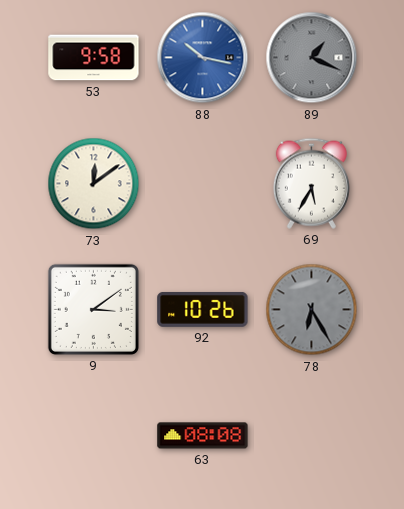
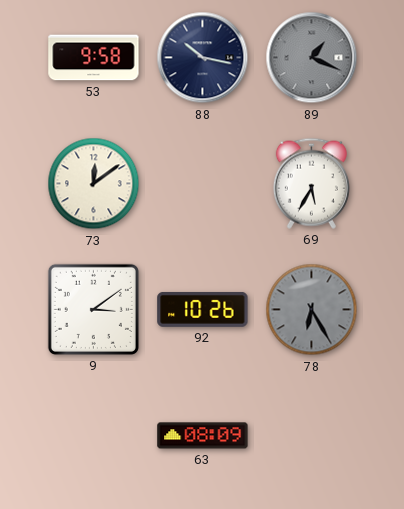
88 dial: blue -> navy (203, 58)
63: 08:08 -> 08:09 (203, 436)
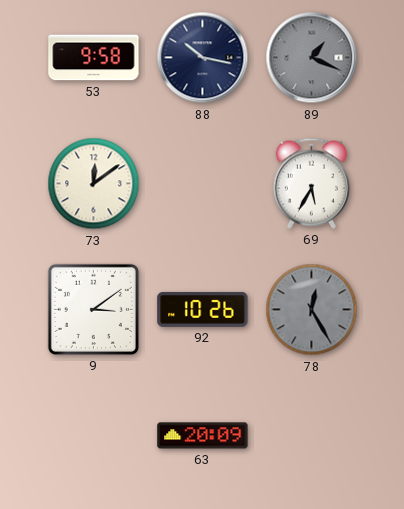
78: 6:25 -> 12:25 (312, 310)
63: 08:09 -> 20:09 (203, 436)
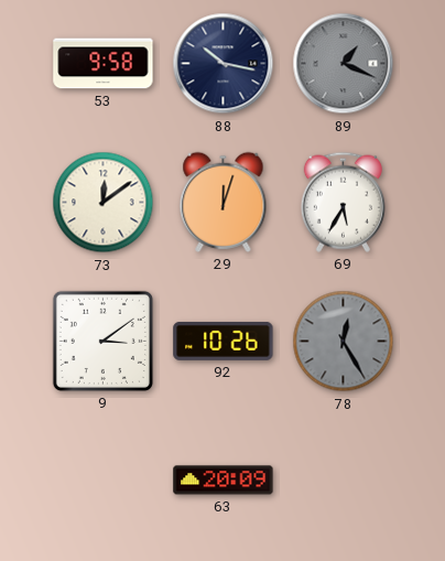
29: none -> 12:03 (224, 202)
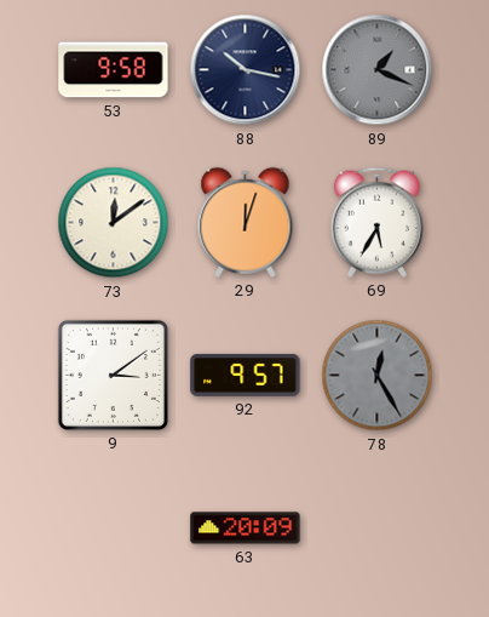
92: 10:26 -> 9:57 (246, 375)
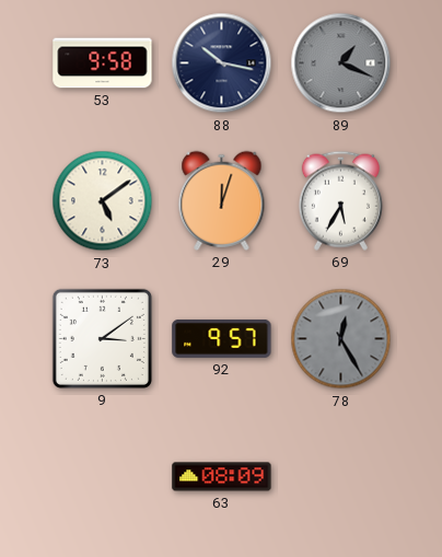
73: 12:09 -> 5:09 (103, 201)
63: 20:09 -> 08:09 (222, 477)
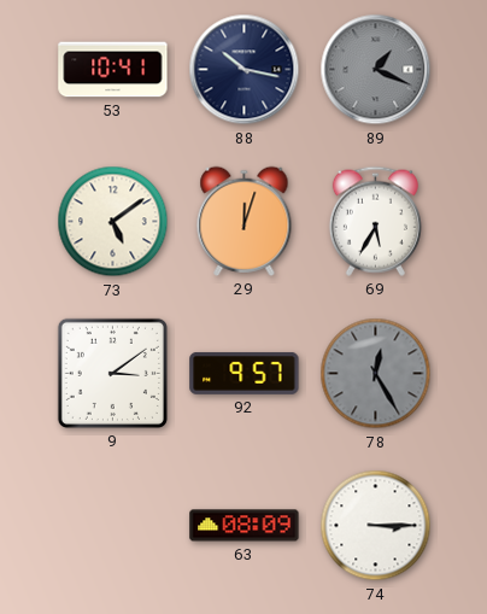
53: 9:58 -> 10:41 (113, 70)
74: none -> 3:15 (376, 526)
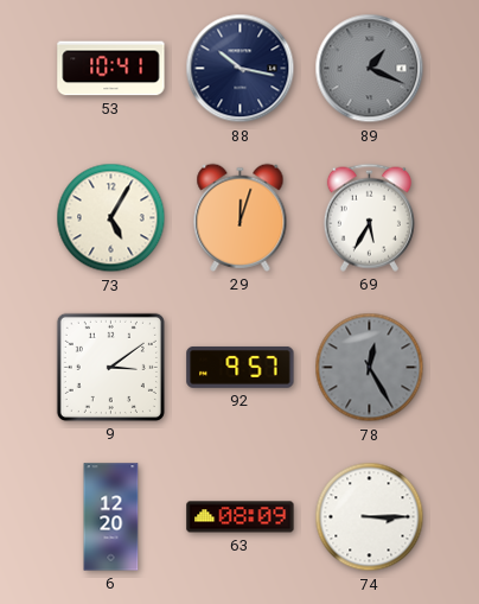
73: 5:09 -> 5:05 (111, 218)
6: none -> 12:20 (111, 517)
